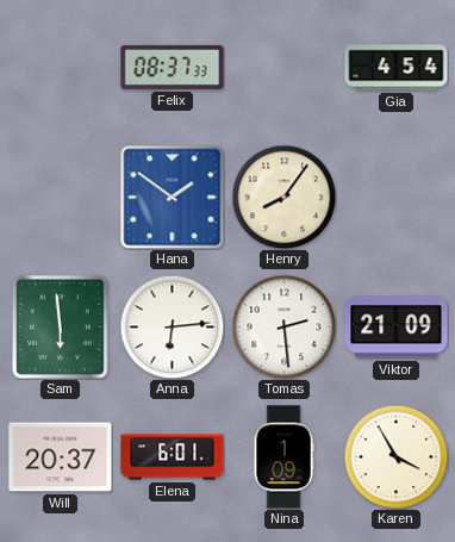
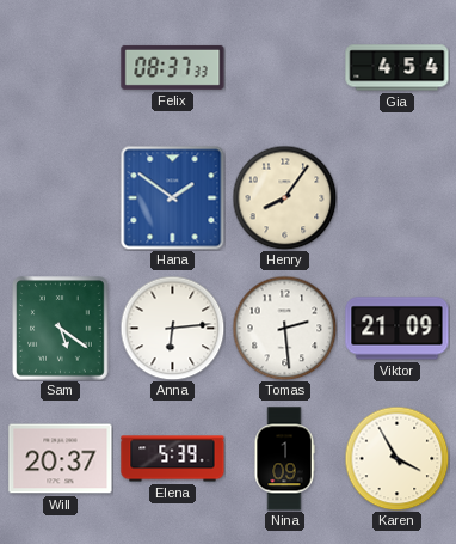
Sam: 5:59 -> 5:21 (61, 329)
Elena: 6:01 -> 5:39 (173, 459)
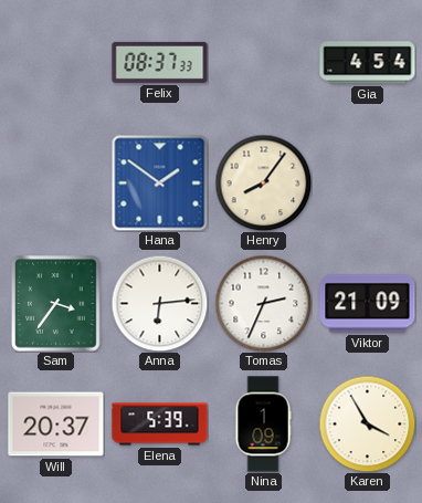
Sam: 5:21 -> 3:36 (56, 304)
Tomas: 2:29 -> 2:34 (263, 303)
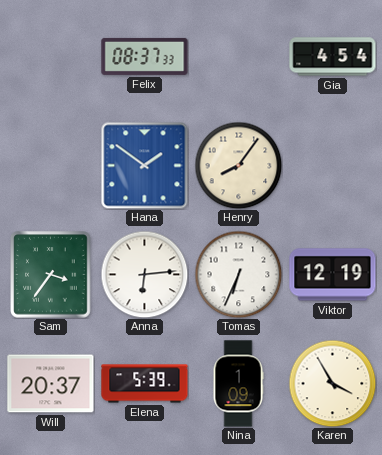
Tomas: 2:34 -> 6:34 (238, 274)
Viktor: 21:09 -> 12:19 (333, 275)
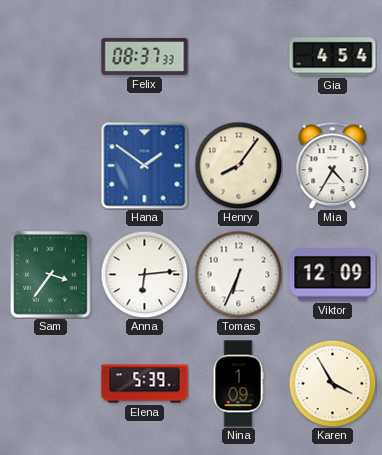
Mia: none -> 4:35 (333, 165)
Viktor: 12:19 -> 12:09 (333, 275)
Will: 20:37 -> none (51, 384)
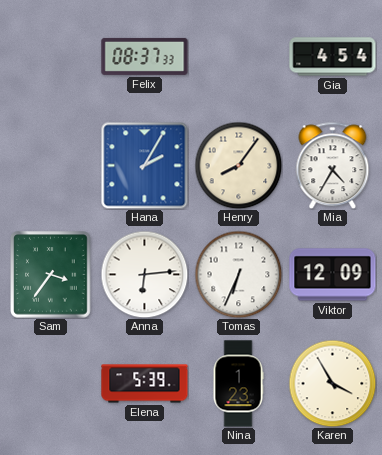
Hana: 1:51 -> 2:05 (144, 165)
Nina: 1:09 -> 1:23 (238, 384)
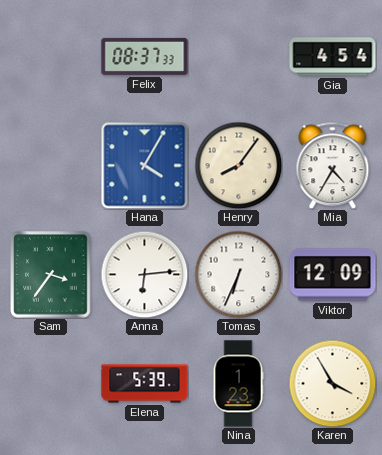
Hana: 2:05 -> 4:05 (144, 165)
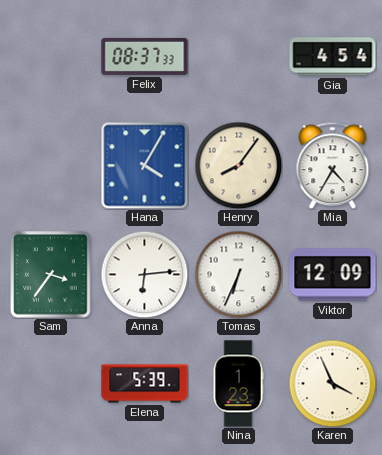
Karen: 3:55 -> 3:56 (332, 383)
